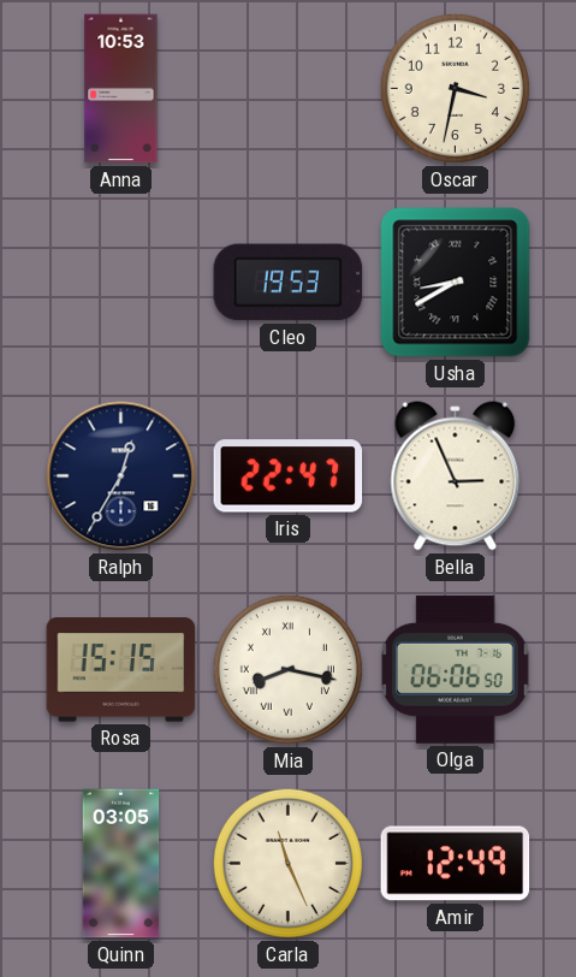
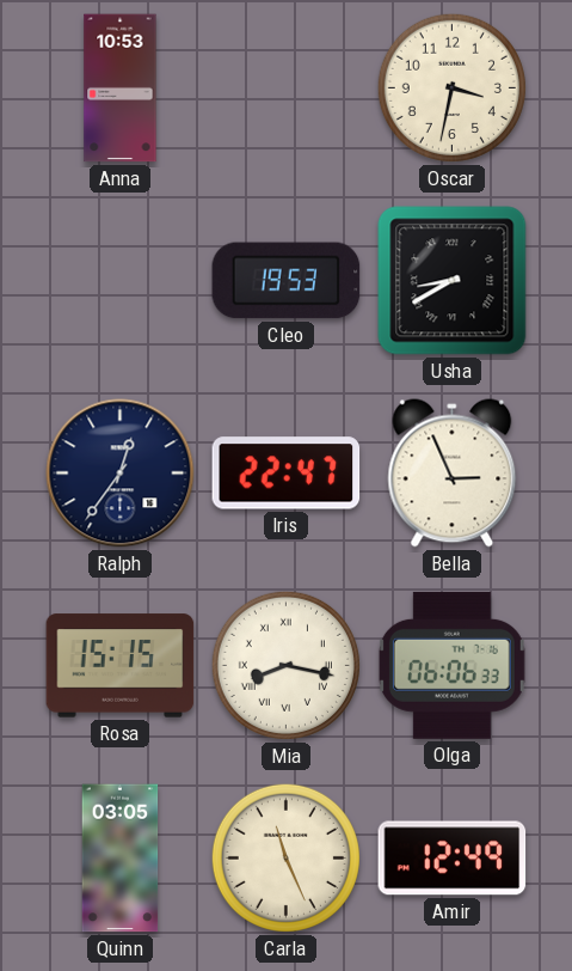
Ralph: 12:35 -> 12:36 (121, 474)
Olga: 06:06:50 -> 06:06:33 (451, 665)
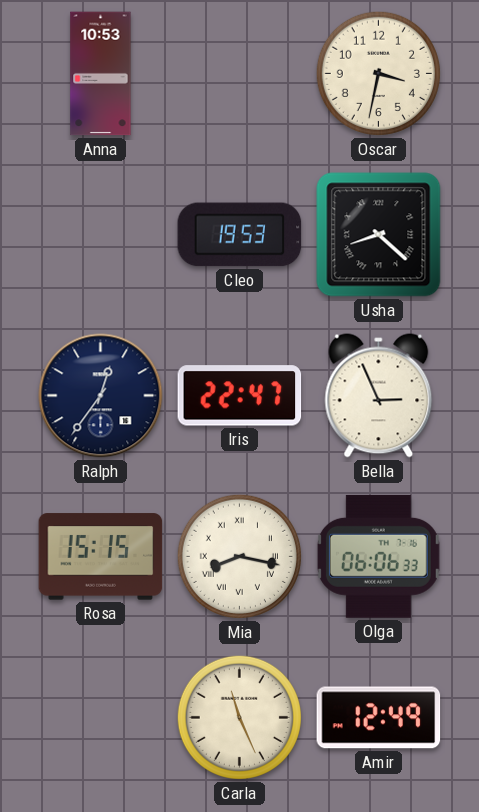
Usha: 8:40 -> 8:22 (379, 235)
Quinn: 03:05 -> none (121, 859)
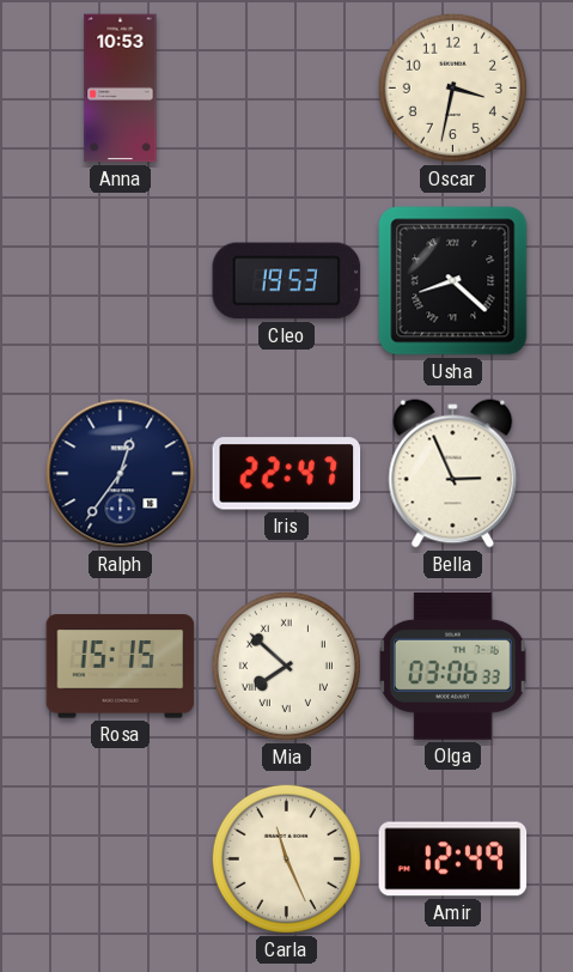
Mia: 8:17 -> 7:52 (286, 666)
Olga: 06:06 -> 03:06 (452, 666)
